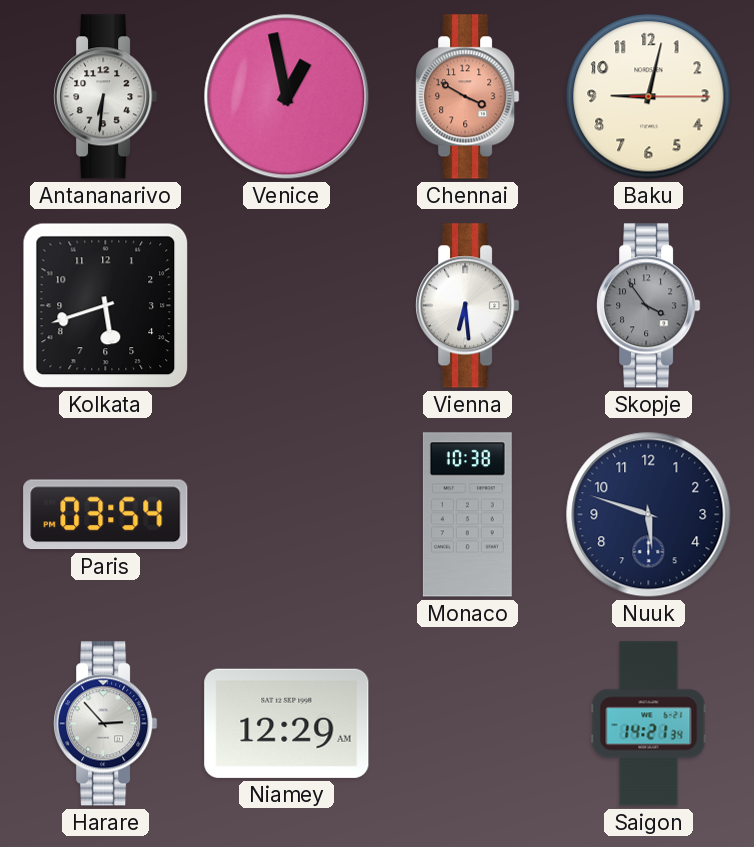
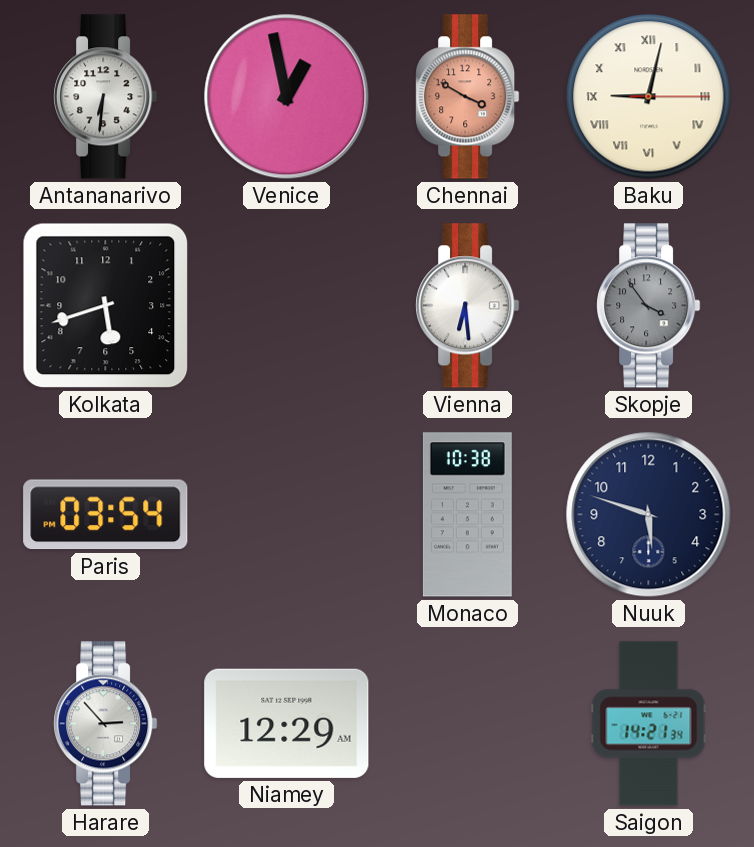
Baku numerals: Arabic -> Roman (649, 97)
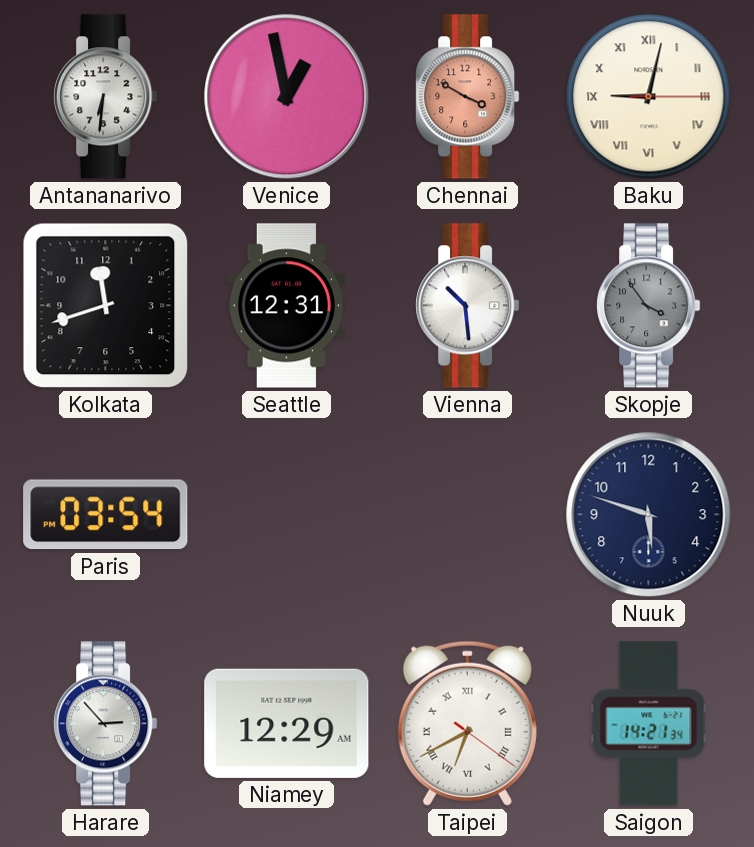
Kolkata: 5:42 -> 11:42 (106, 306)
Seattle: none -> 12:31 (286, 306)
Vienna: 6:29 -> 10:29 (468, 306)
Monaco: 10:38 -> none (467, 515)
Taipei: none -> 6:40 (467, 723)
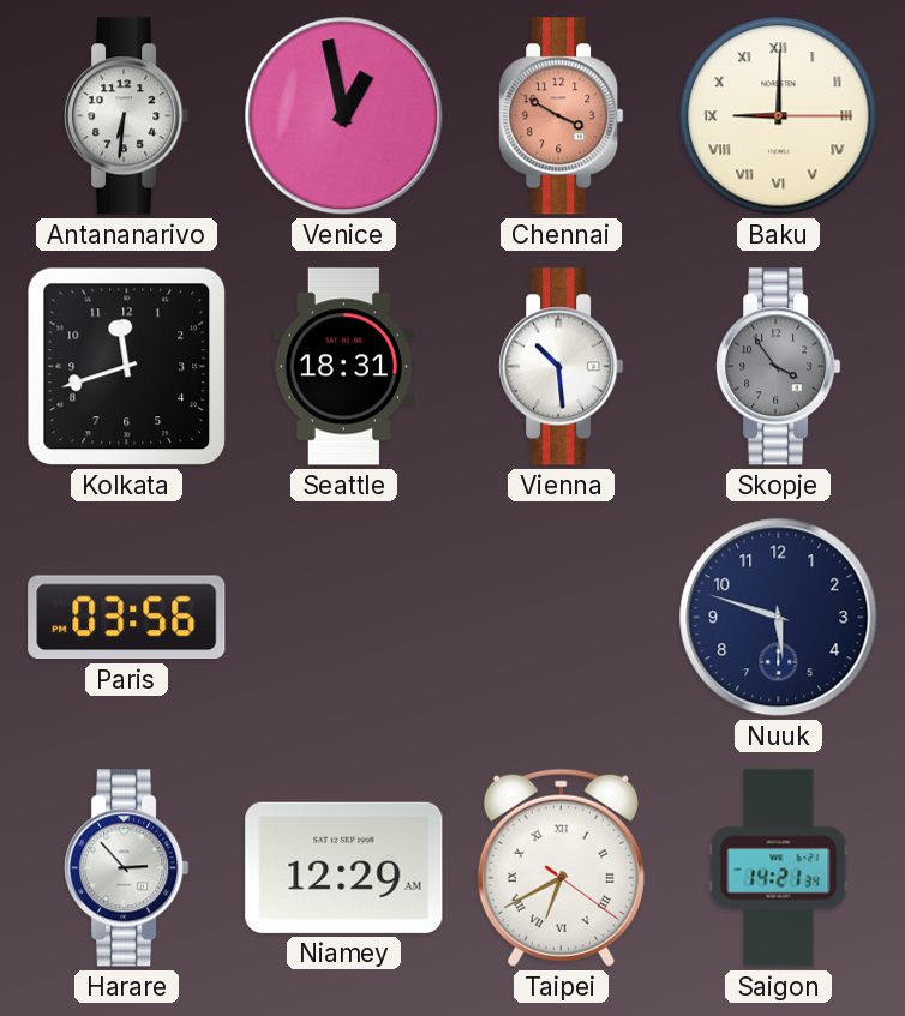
Baku: 9:02 -> 9:00 (779, 116)
Seattle: 12:31 -> 18:31 (343, 367)
Paris: 03:54 -> 03:56 (127, 618)
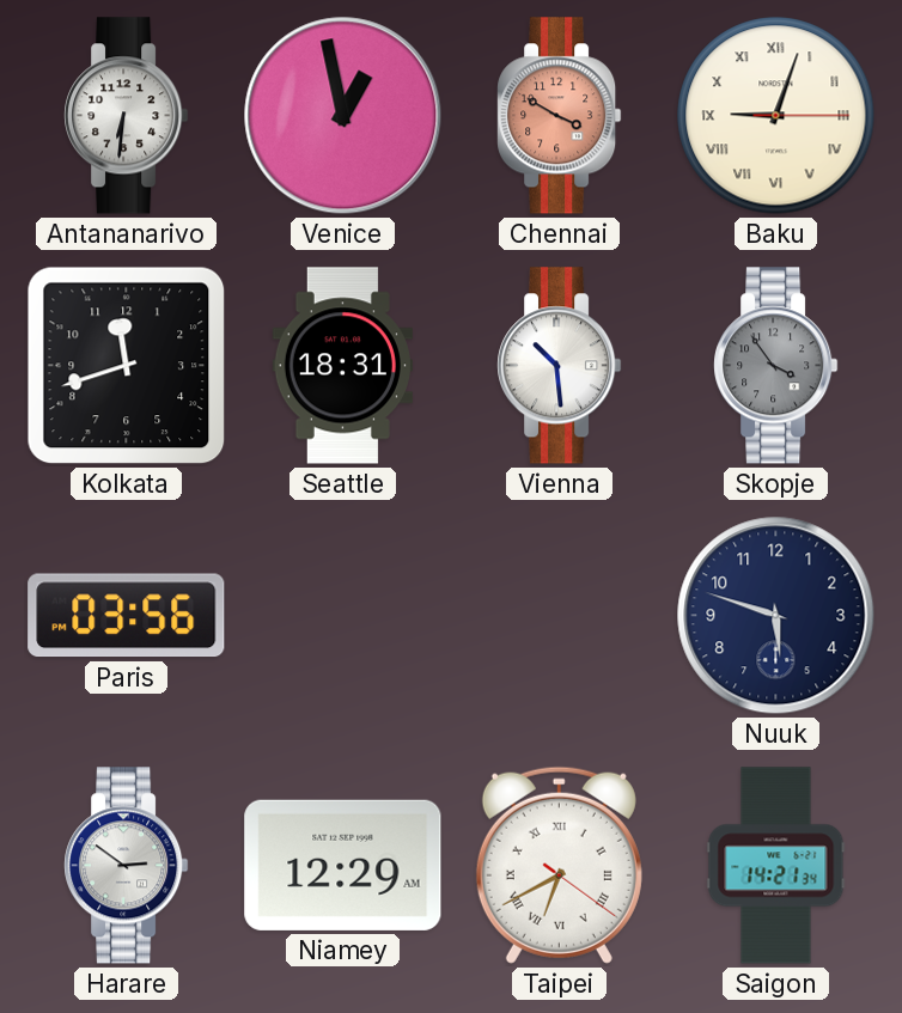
Baku: 9:00 -> 9:03 (776, 116)
Harare: 2:53 -> 2:51 (127, 866)
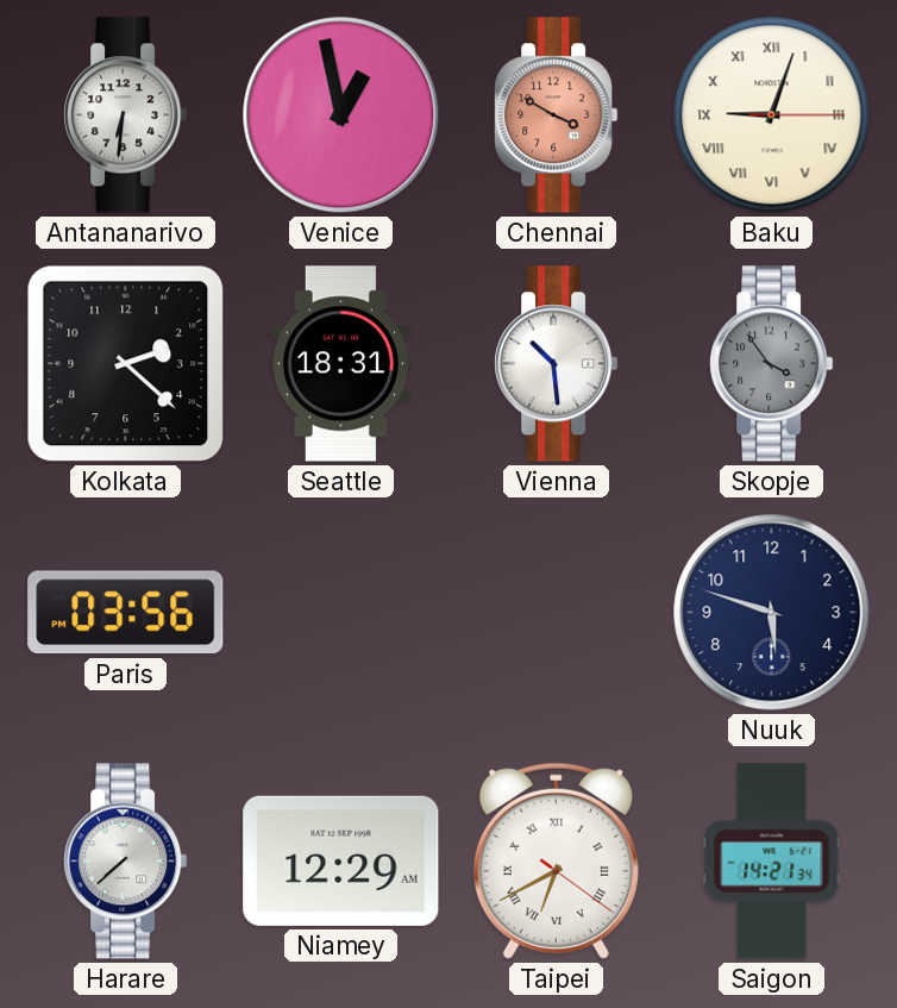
Kolkata: 11:42 -> 2:22 (126, 364)
Harare: 2:51 -> 7:38 (126, 862)
